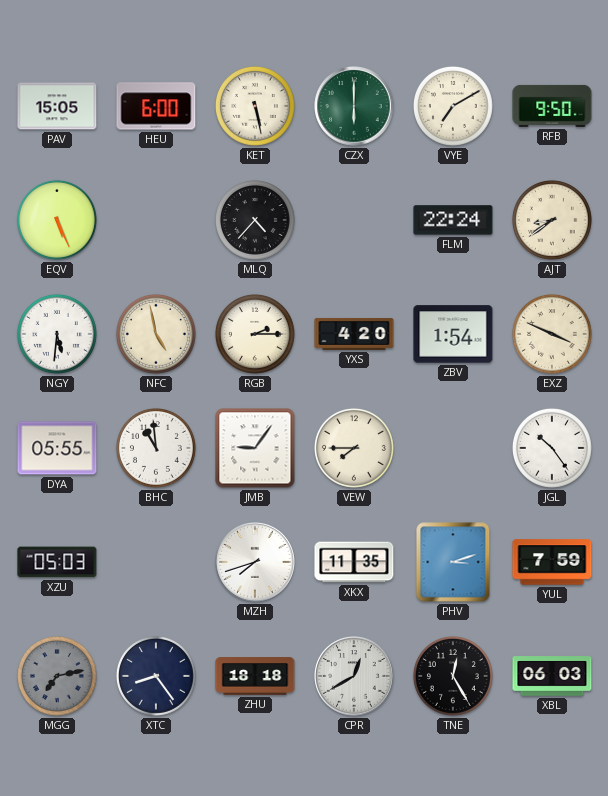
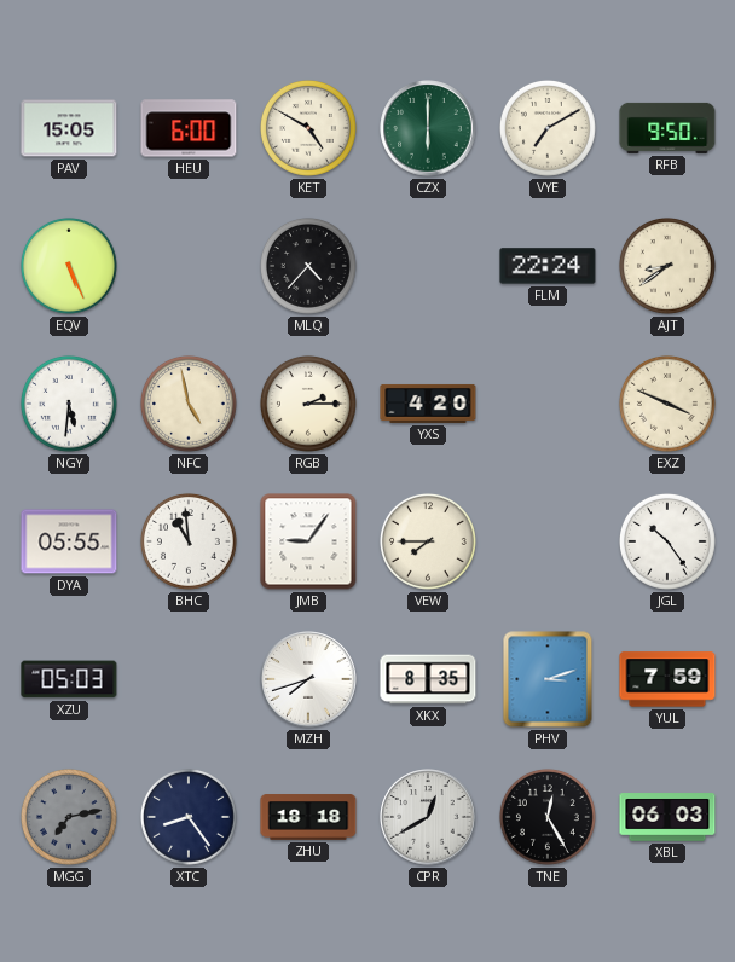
KET: 5:28 -> 4:50 (308, 128)
ZBV: 1:54 -> none (453, 334)
XKX: 11:35 -> 8:35 (428, 679)
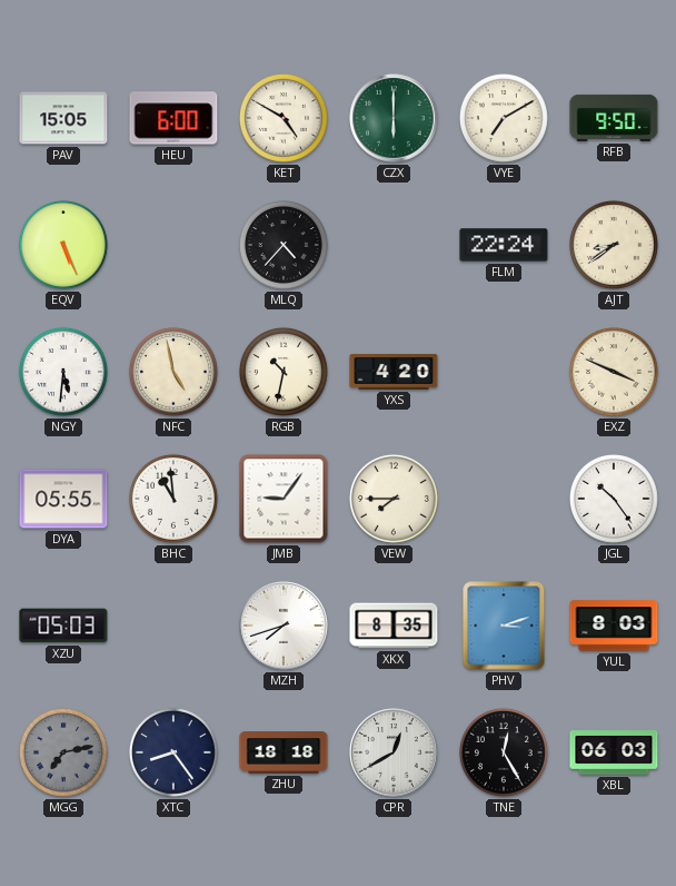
RGB: 2:15 -> 10:32 (284, 372)
YUL: 7:59 -> 8:03 (614, 626)
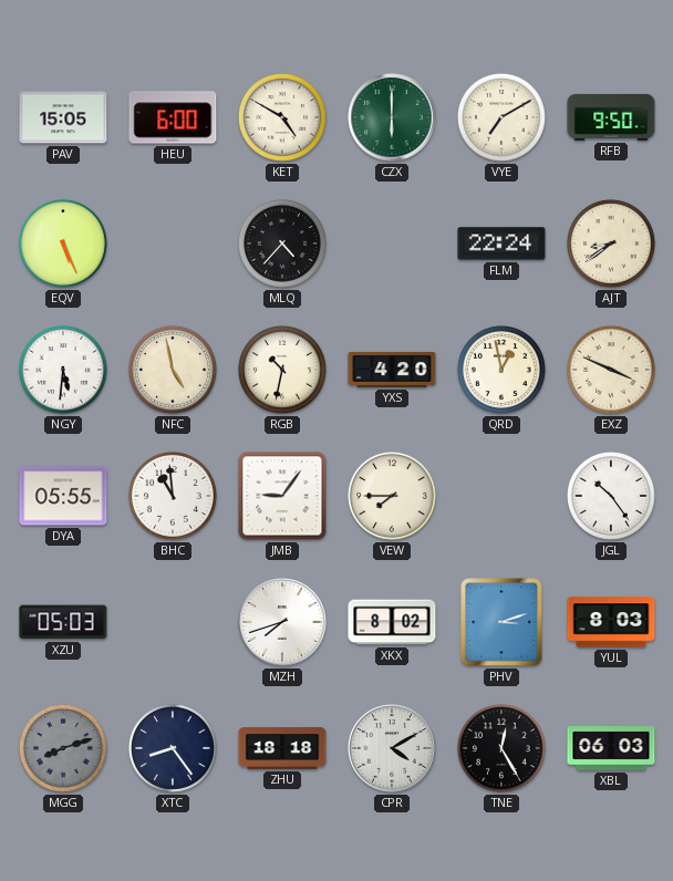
QRD: none -> 12:58 (501, 370)
XKX: 8:35 -> 8:02 (392, 622)
MGG: 7:13 -> 8:12 (63, 748)
CPR: 12:40 -> 4:10 (392, 748)
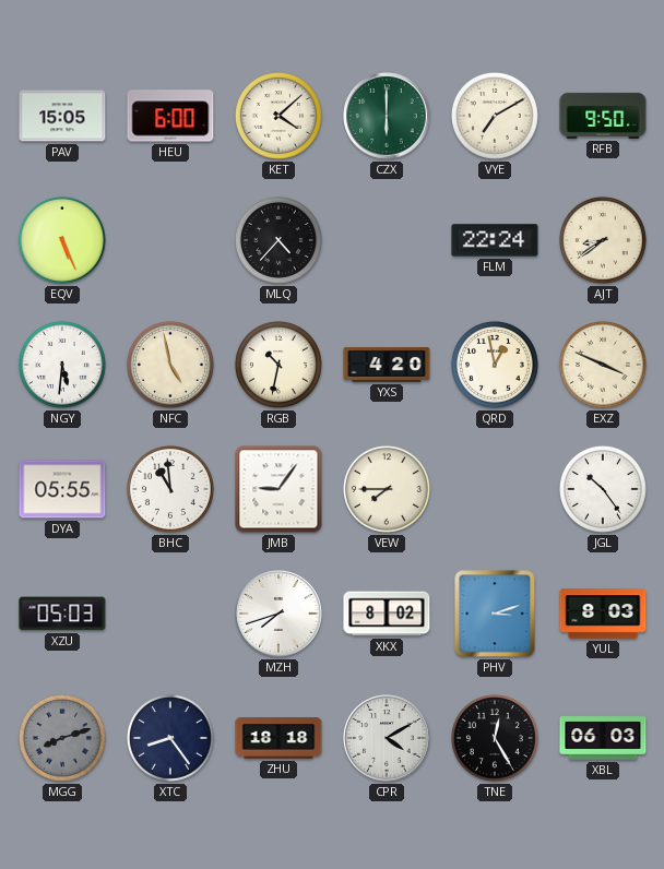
KET: 4:50 -> 4:08 (278, 116)
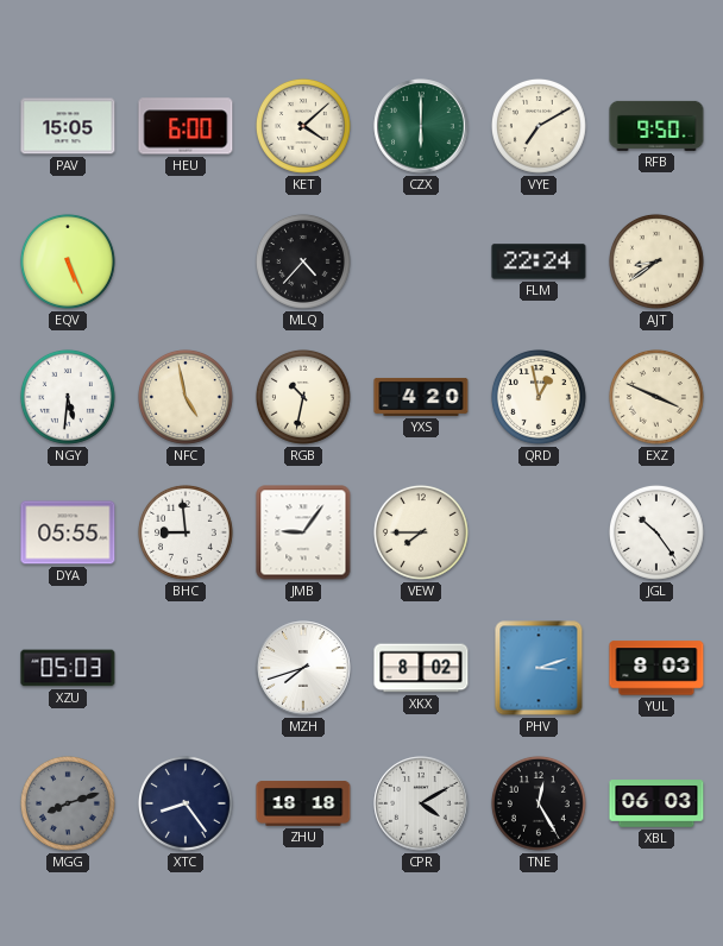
BHC: 10:59 -> 8:59 (186, 532)
